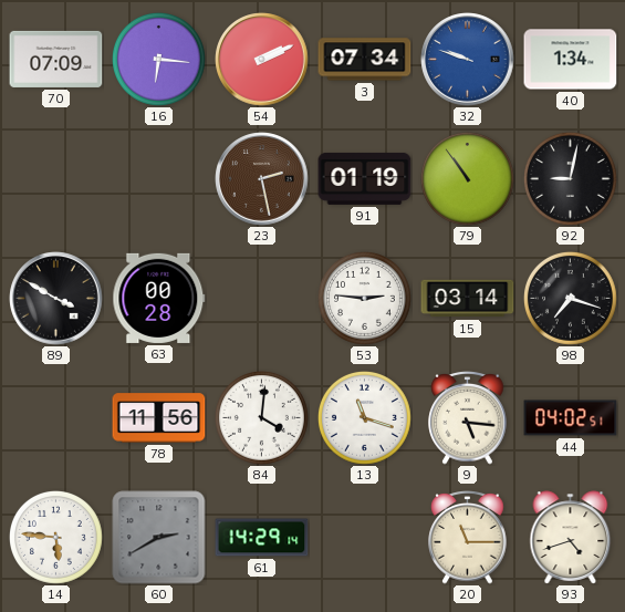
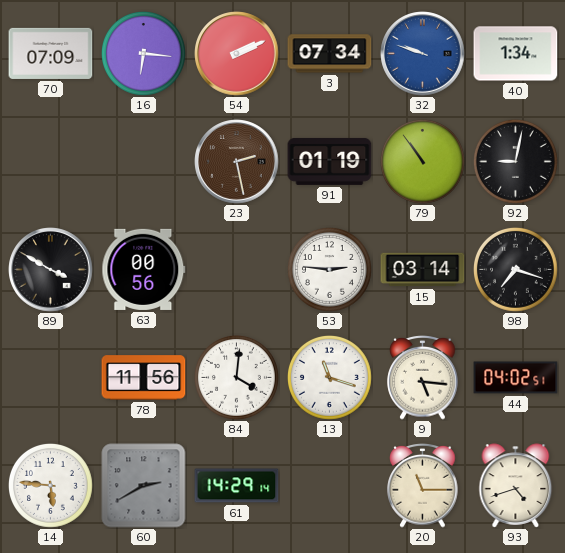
63: 00:28 -> 00:56 (144, 269)
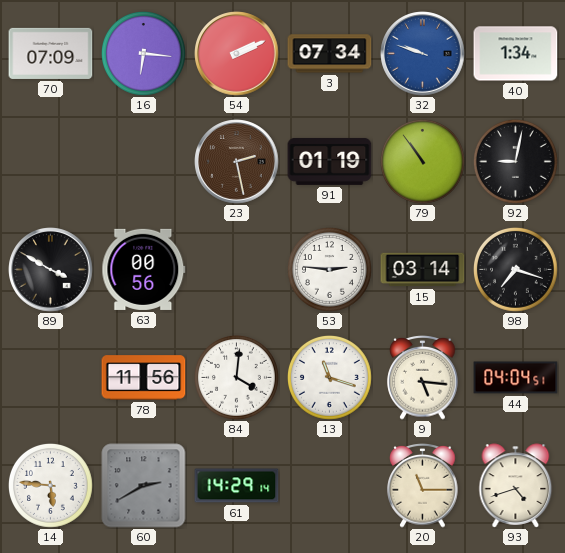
44: 04:02 -> 04:04 (516, 378)
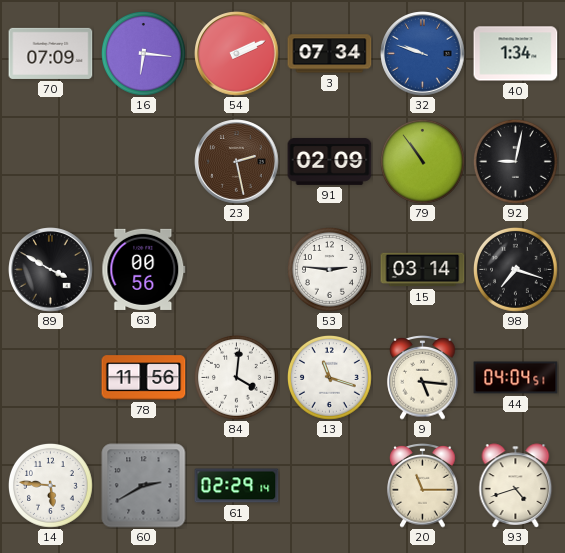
91: 01:19 -> 02:09 (330, 161)
61: 14:29 -> 02:29 (237, 486)
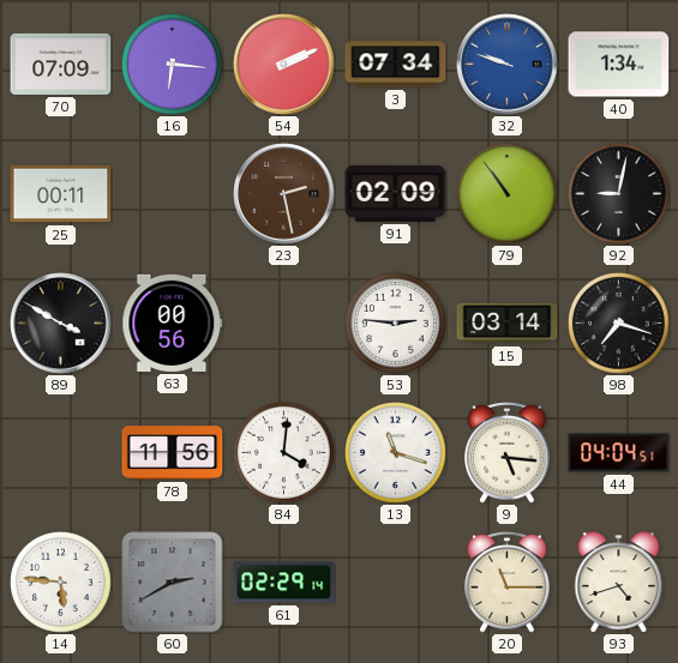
25: none -> 00:11 (61, 194)
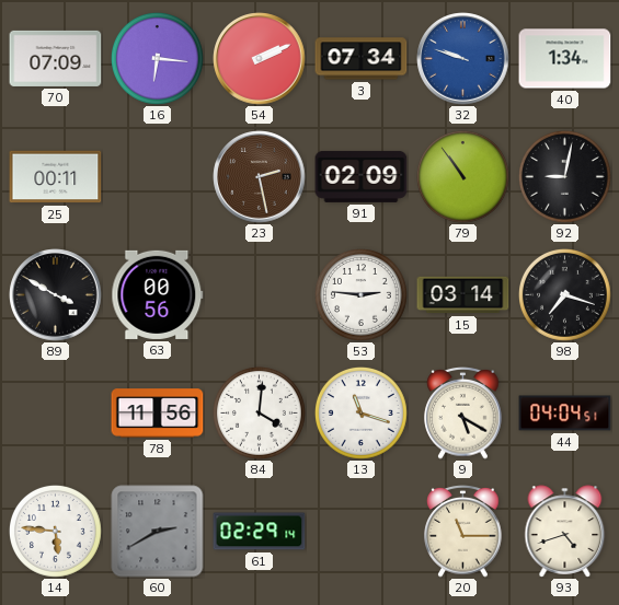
9: 5:16 -> 5:20 (463, 414)
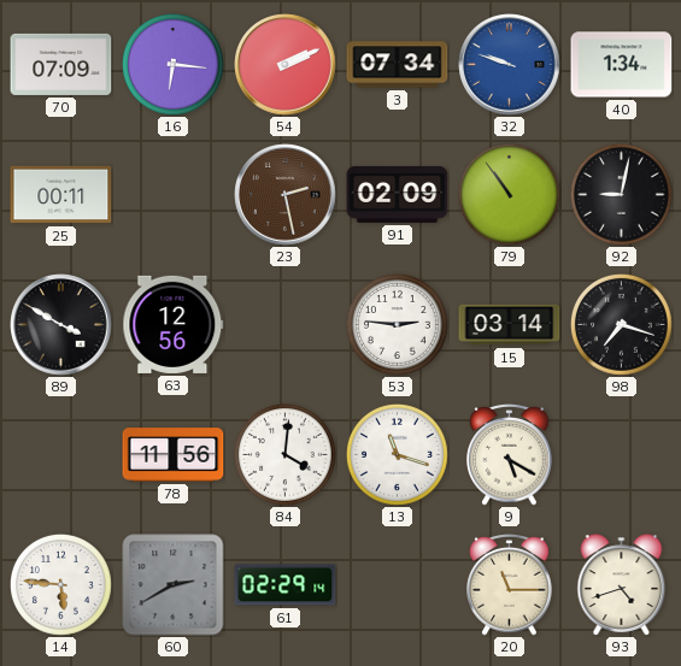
63: 00:56 -> 12:56 (174, 324)
44: 04:04 -> none (565, 414)
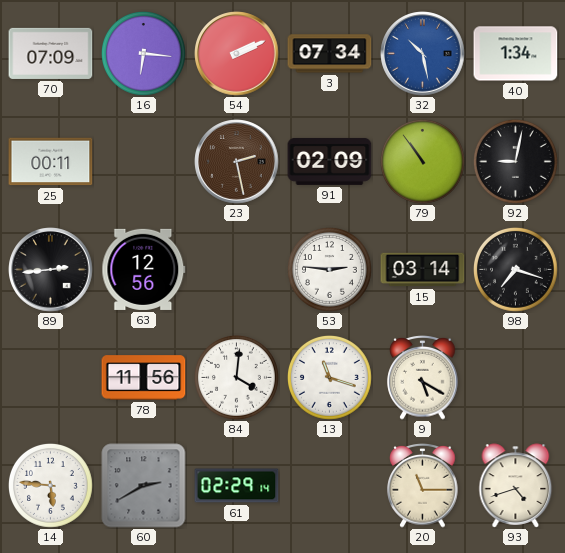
32: 9:48 -> 10:28 (423, 54)
89: 3:50 -> 2:44 (51, 270)
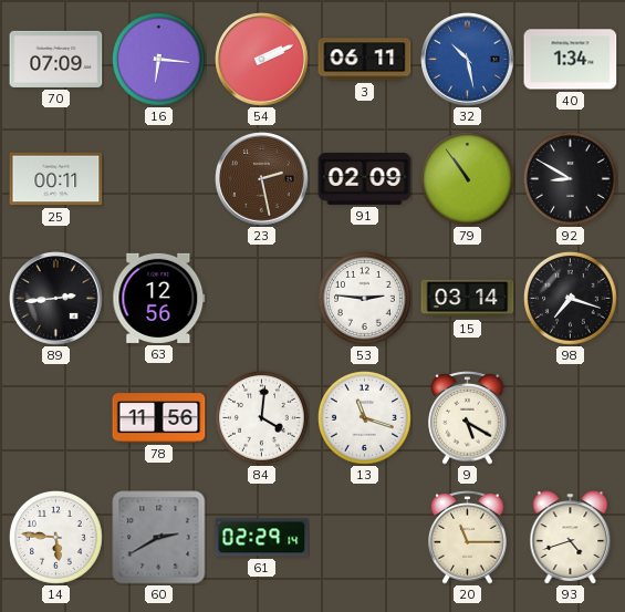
3: 07:34 -> 06:11 (365, 60)
92: 9:02 -> 8:50 (571, 179)
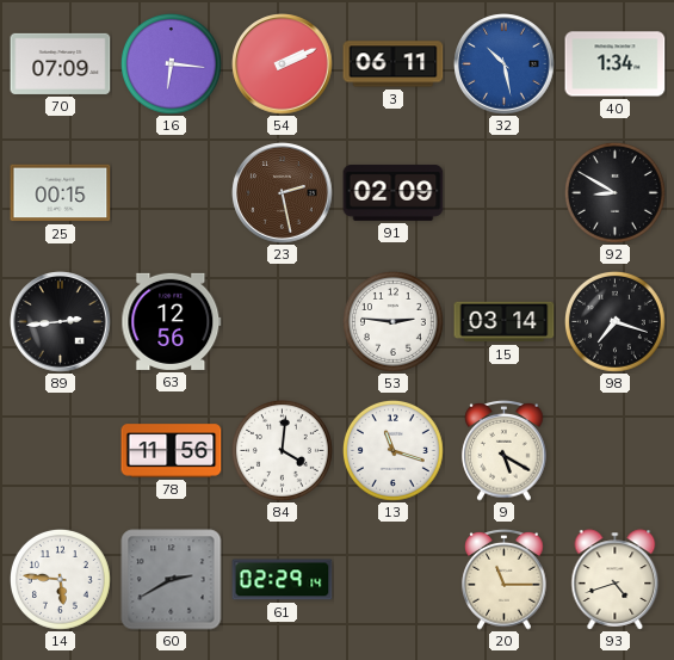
25: 00:11 -> 00:15 (61, 193)
79: 10:54 -> none (468, 179)
